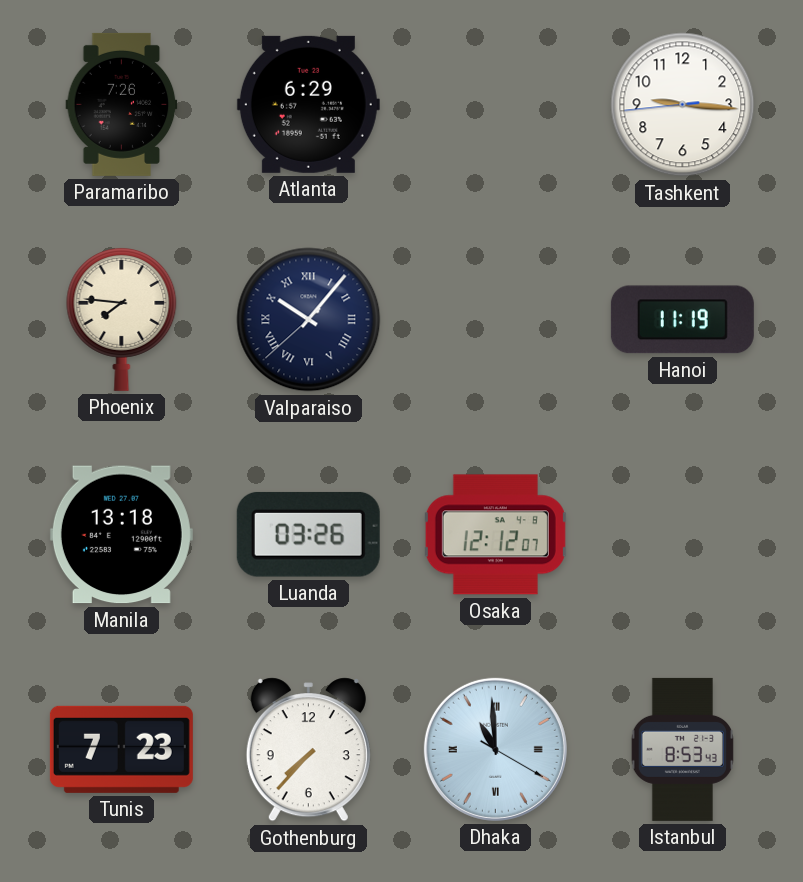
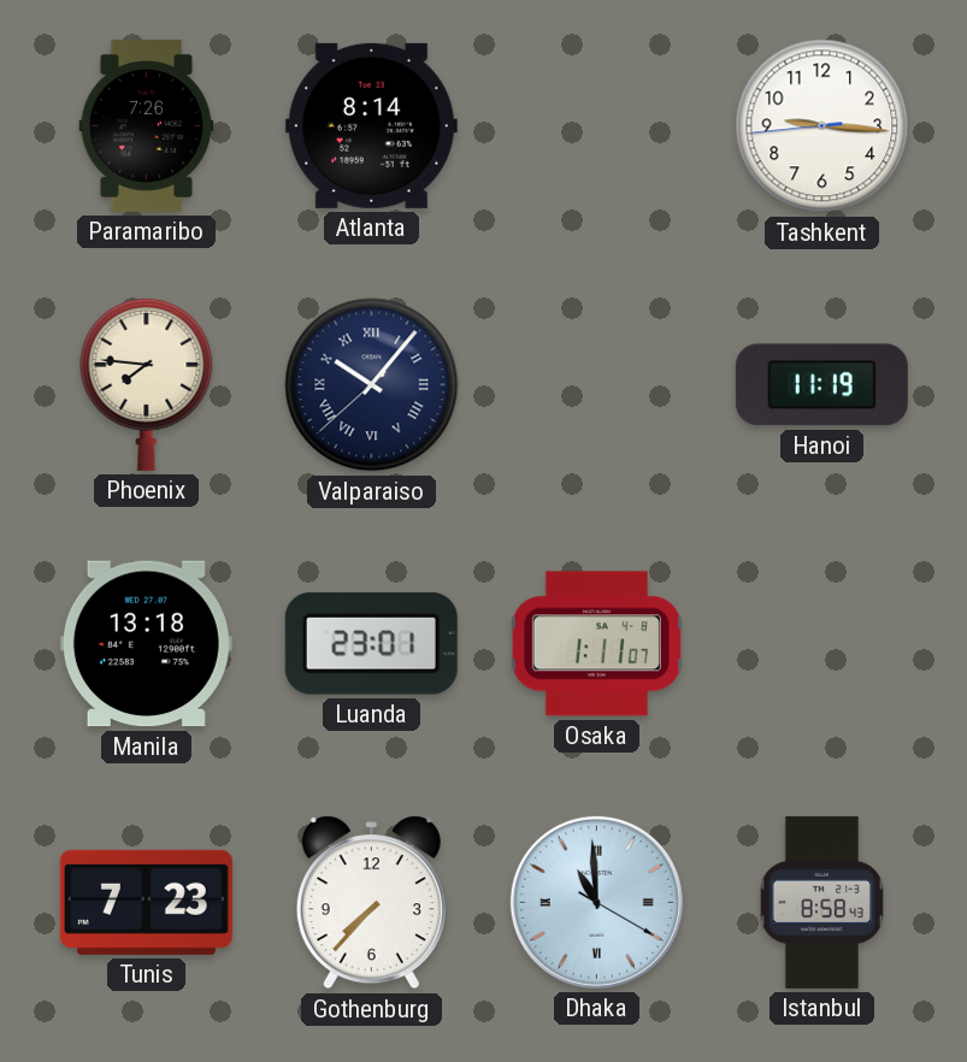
Atlanta: 6:29 -> 8:14 (371, 125)
Luanda: 03:26 -> 23:01 (371, 643)
Osaka: 12:12 -> 1:11 (596, 644)
Istanbul: 8:53 -> 8:58 (821, 902)
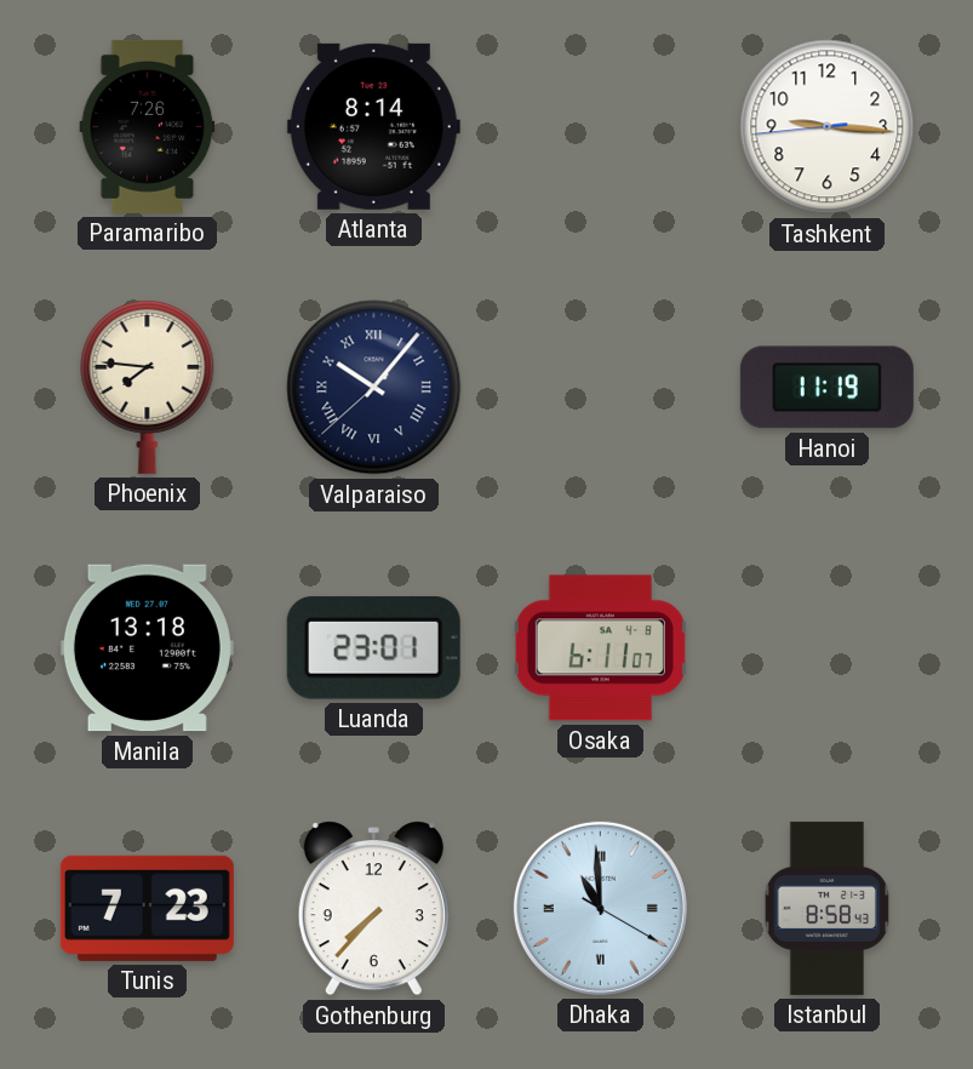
Osaka: 1:11 -> 6:11 (600, 648)
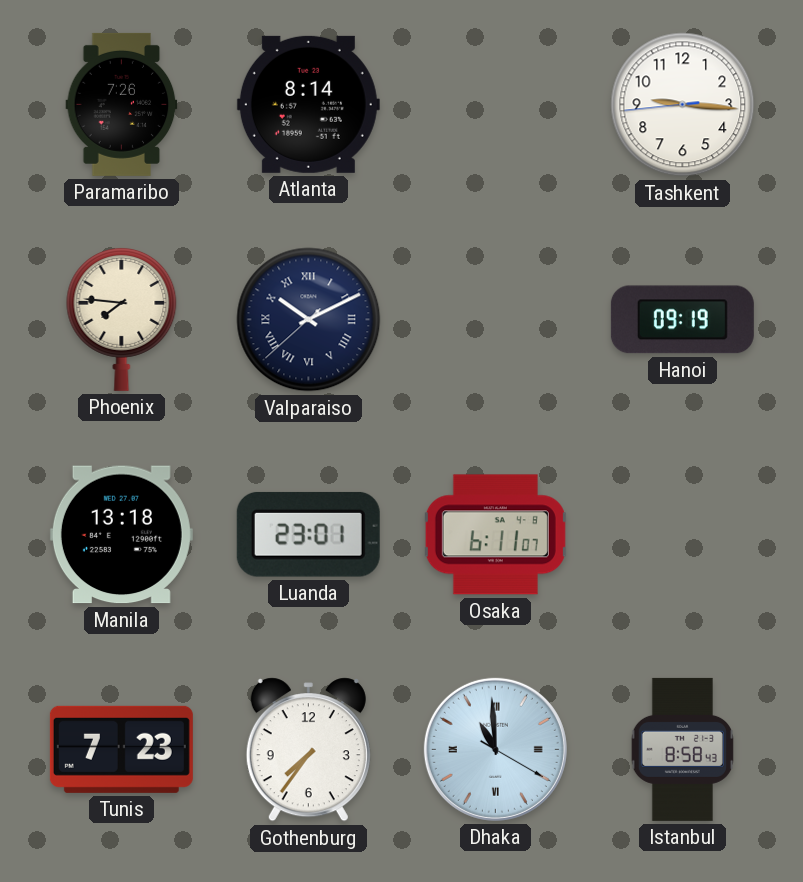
Valparaiso: 10:06 -> 10:10 (309, 320)
Hanoi: 11:19 -> 09:19 (682, 320)
Gothenburg: 7:37 -> 7:36 (308, 750)
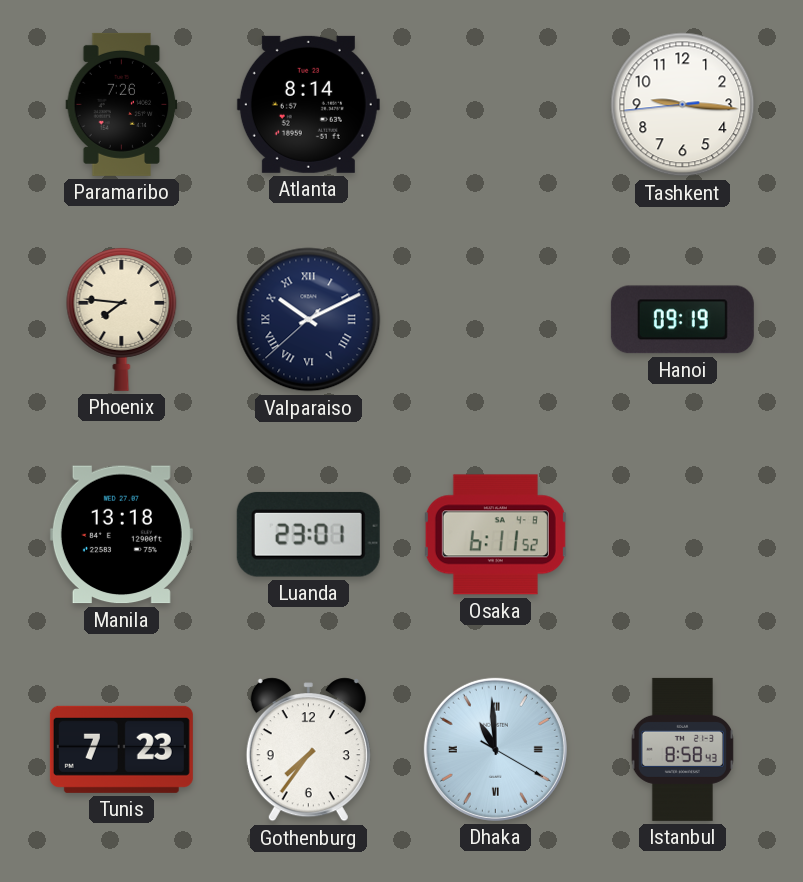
Osaka: 6:11:07 -> 6:11:52 (495, 535)
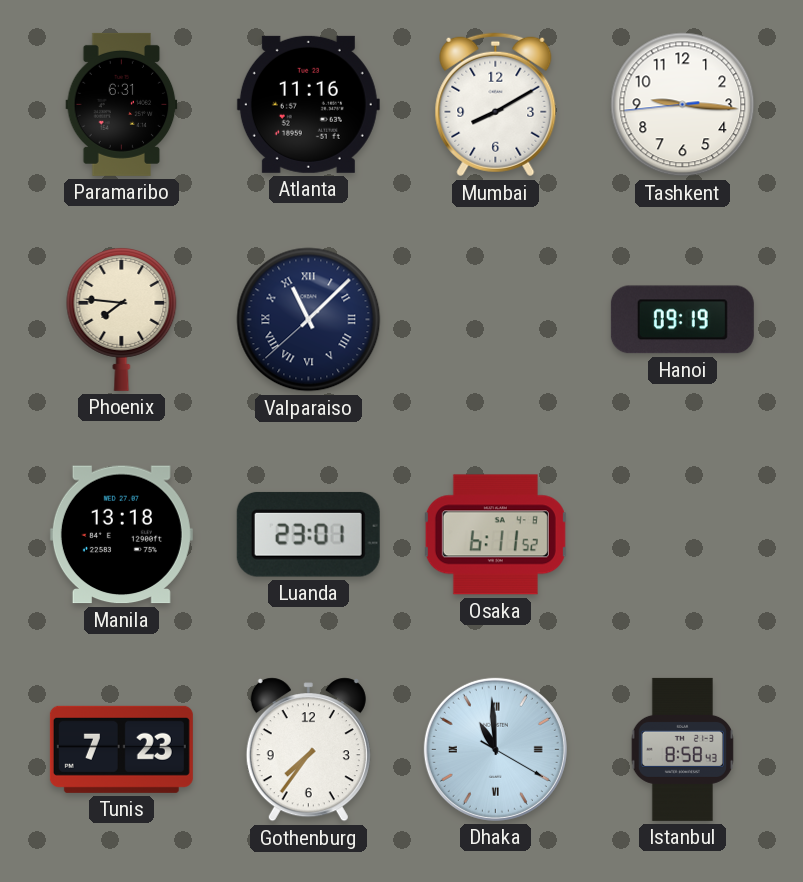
Paramaribo: 7:26 -> 6:31 (122, 104)
Atlanta: 8:14 -> 11:16 (308, 104)
Mumbai: none -> 8:10 (496, 105)
Valparaiso: 10:10 -> 11:07 (309, 320)
